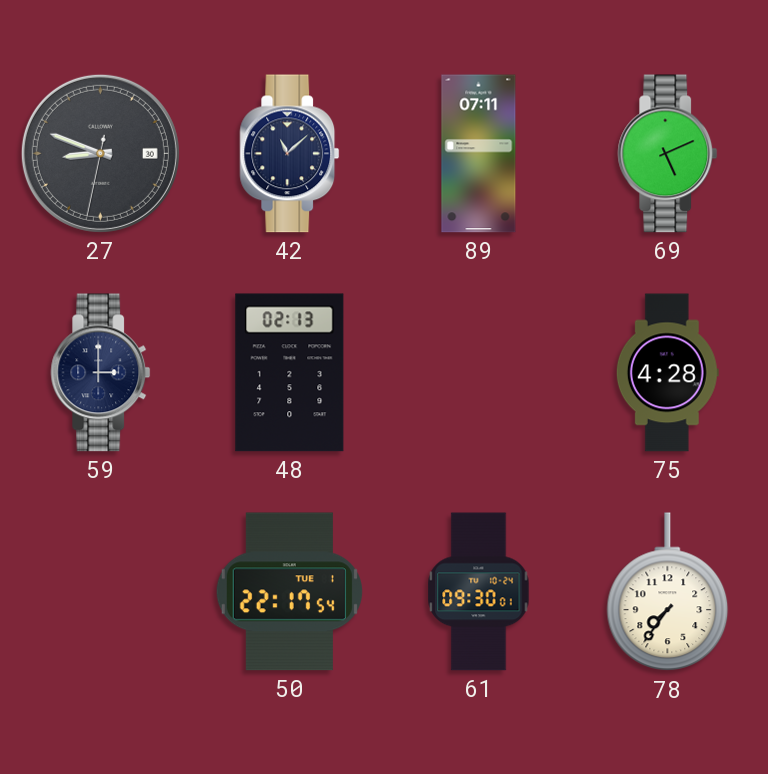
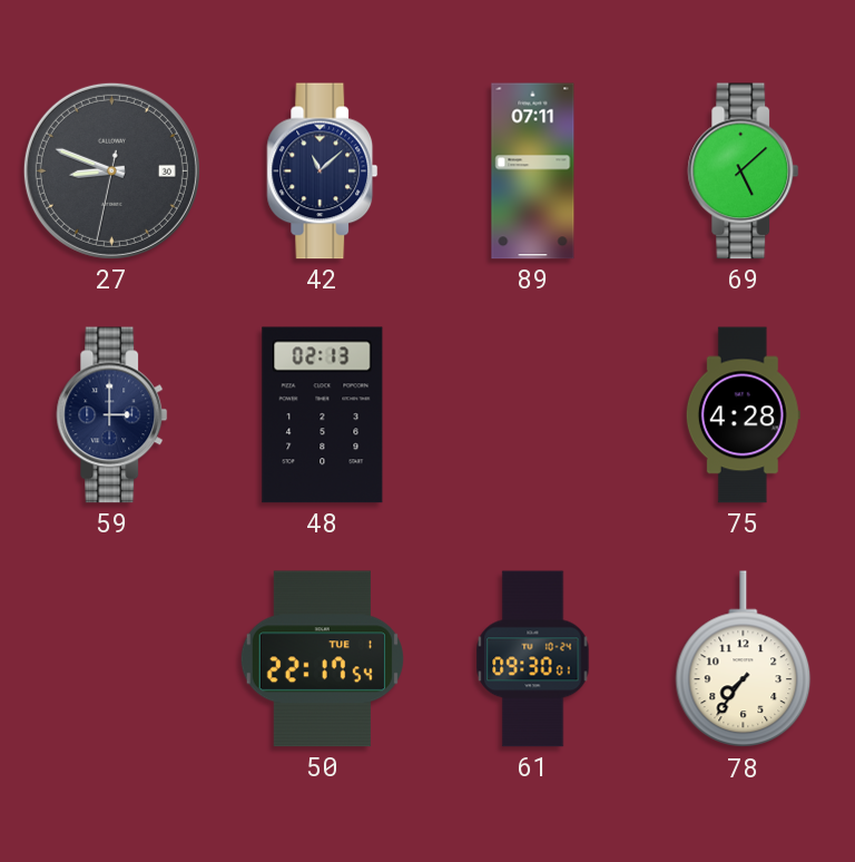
69: 5:11 -> 5:08 (744, 172)
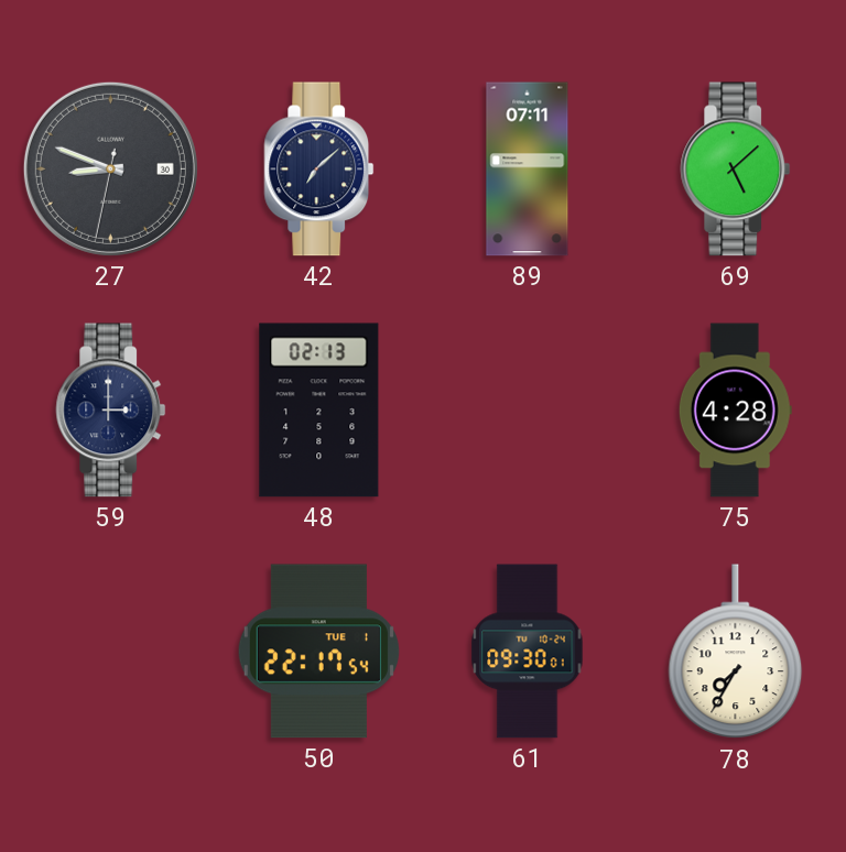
42: 11:08 -> 7:08 (319, 170)
78: 7:36 -> 7:35 (736, 652)
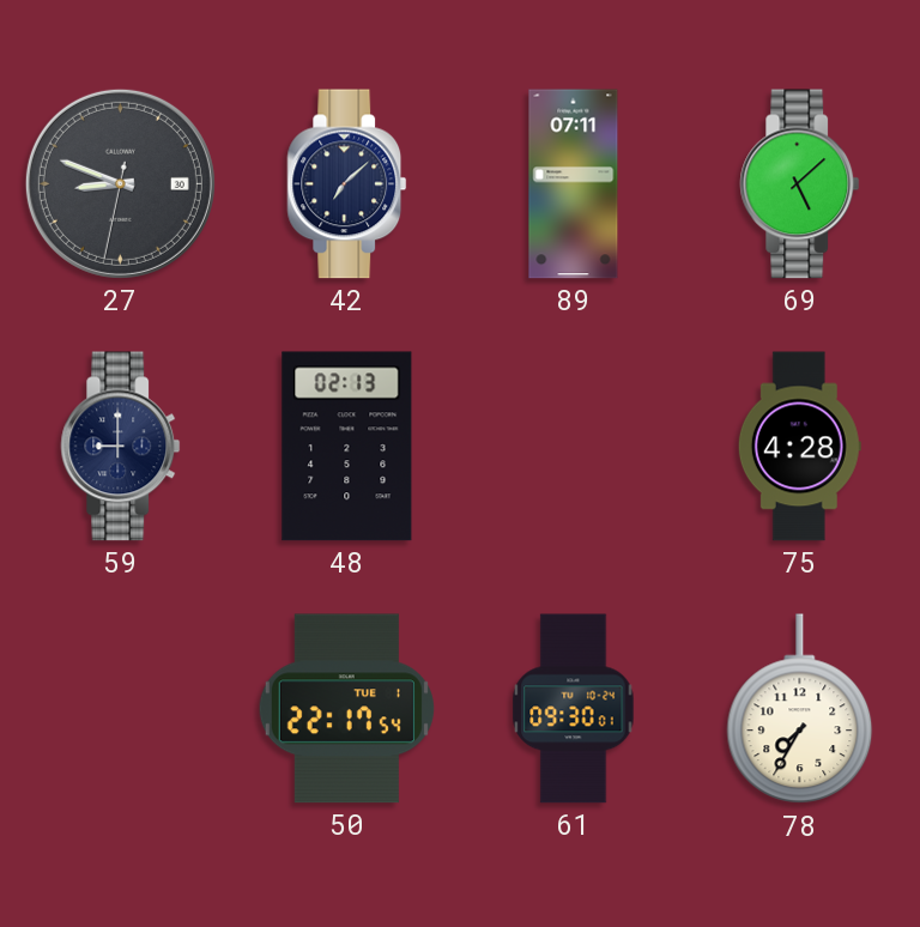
59: 3:00 -> 9:00 (121, 447)
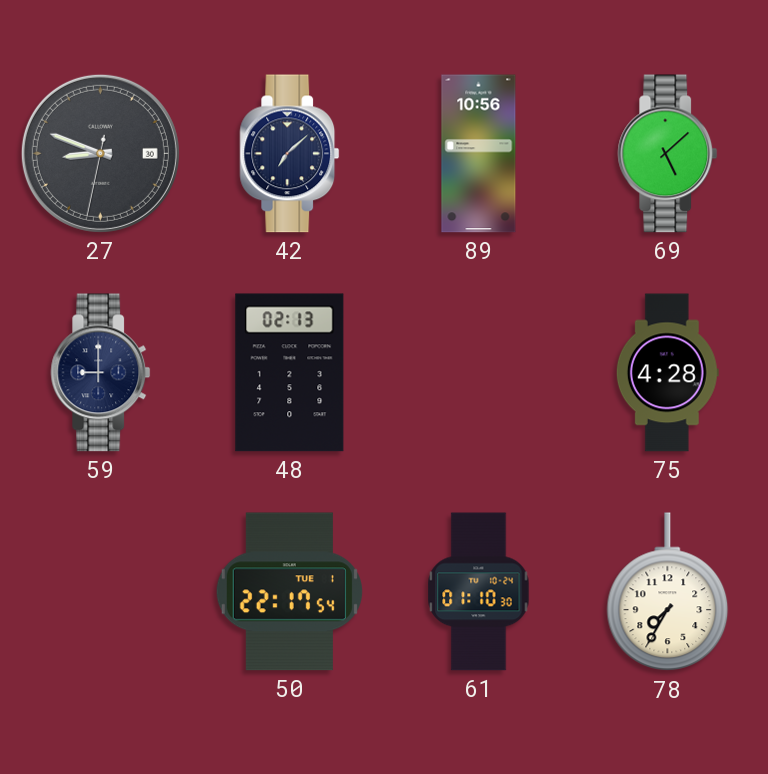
89: 07:11 -> 10:56 (479, 154)
61: 09:30 -> 01:10 (479, 592)
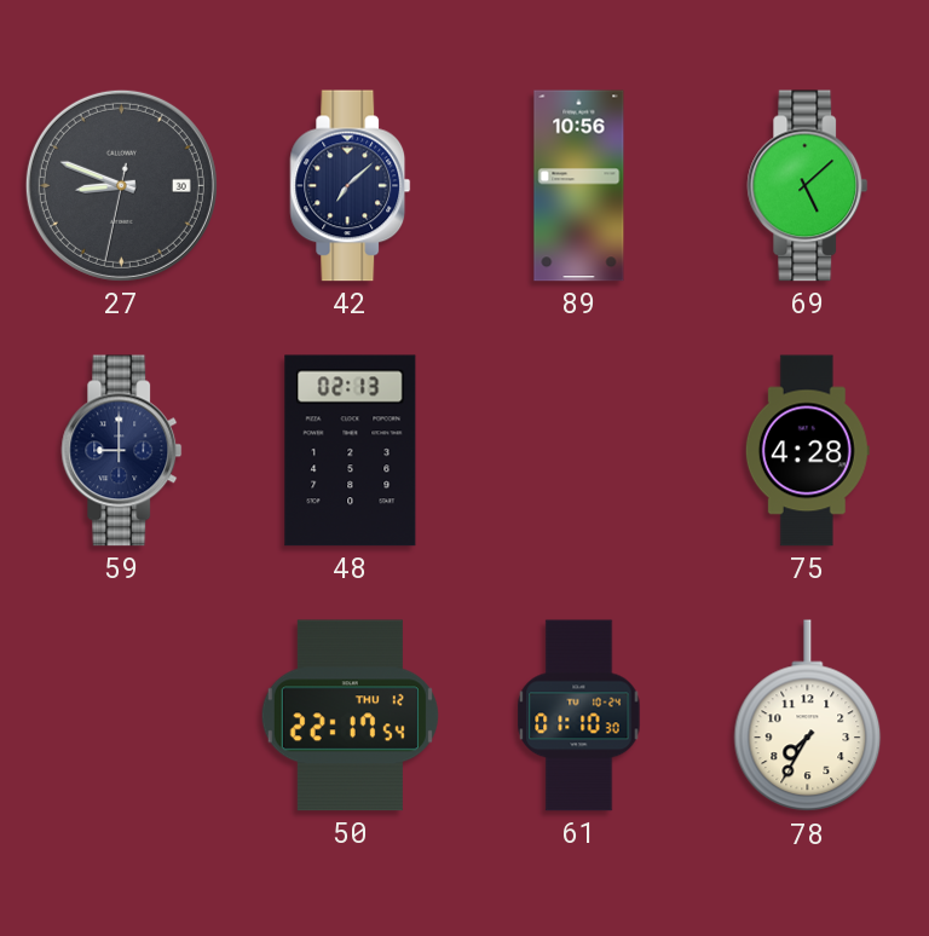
50 date: TUE 1 -> THU 12 (350, 716)
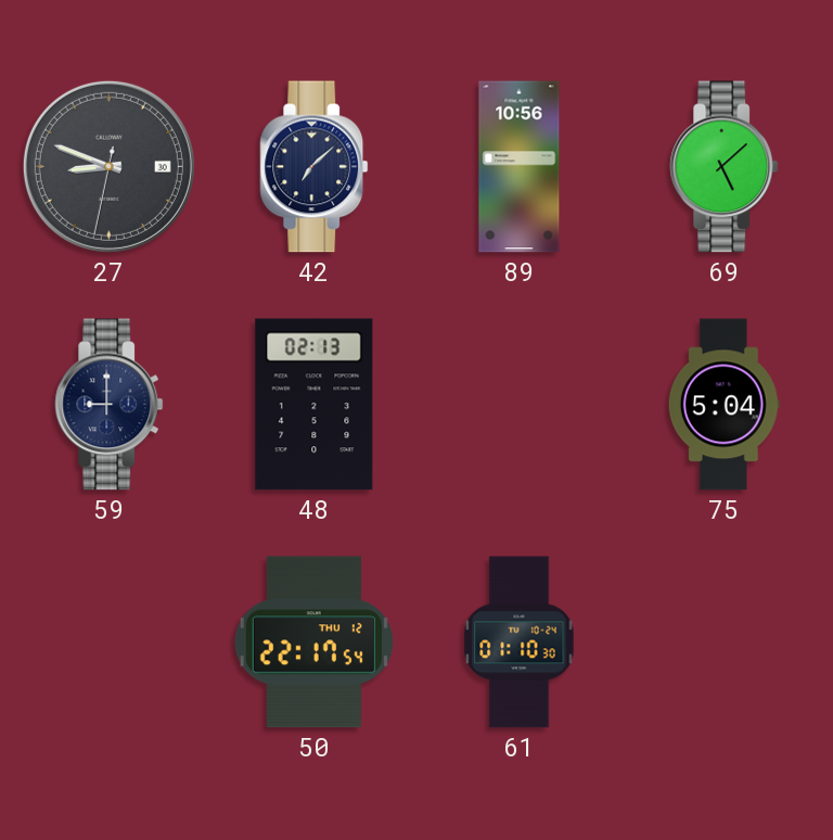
75: 4:28 -> 5:04 (723, 405)
78: 7:35 -> none (808, 716)
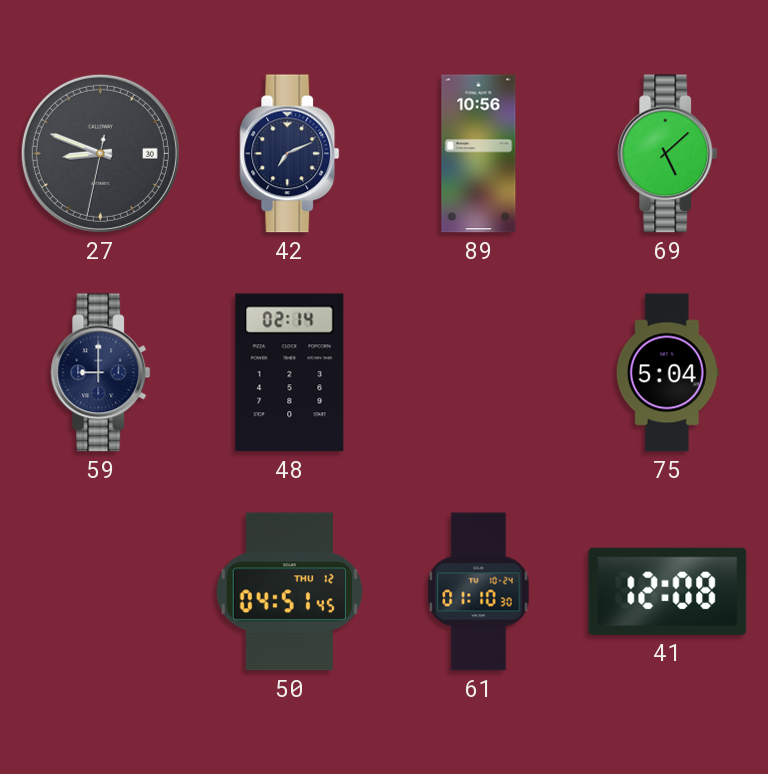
42: 7:08 -> 7:11 (290, 154)
48: 02:13 -> 02:14 (290, 373)
50: 22:17 -> 04:51 (289, 592)
41: none -> 12:08 (668, 591)
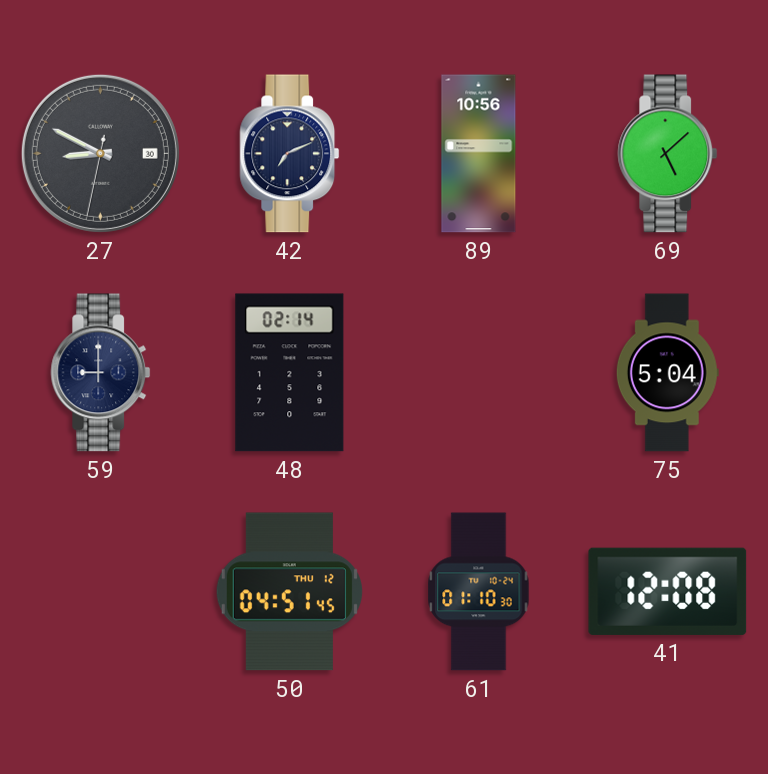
27: 8:48 -> 8:49 (100, 153)
